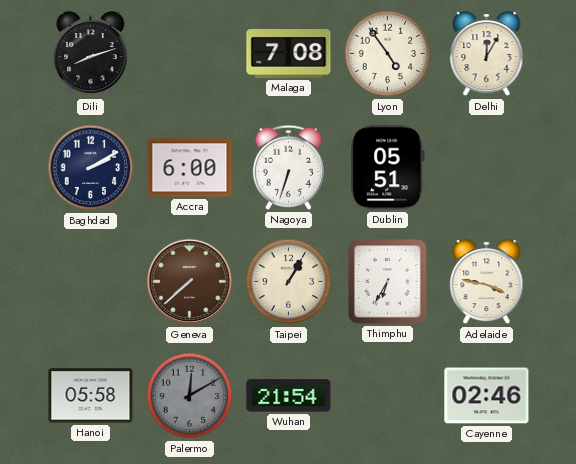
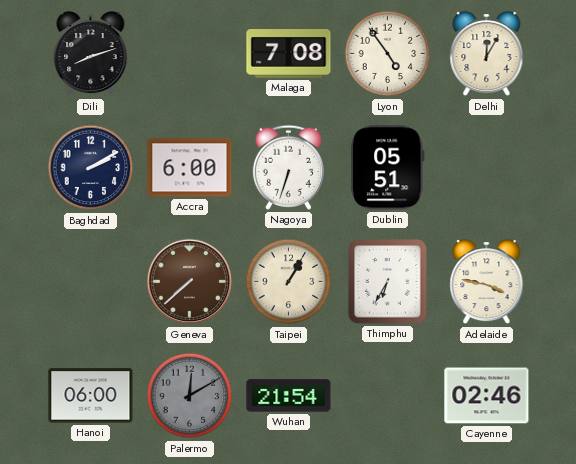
Hanoi: 05:58 -> 06:00 (91, 396)
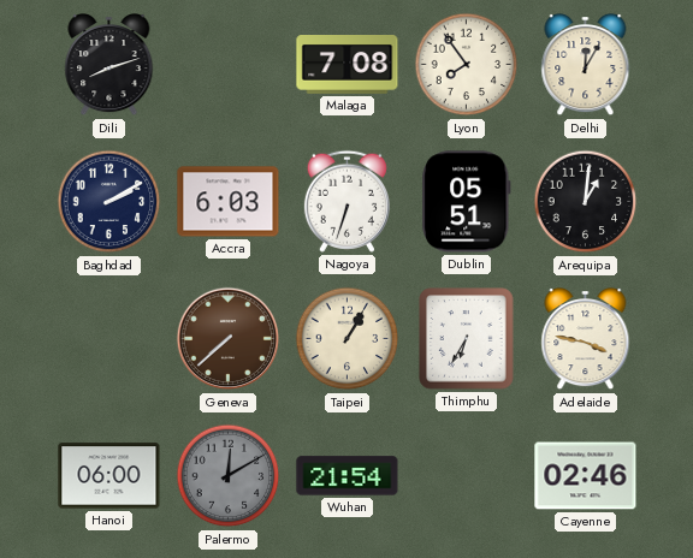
Lyon: 4:54 -> 7:54 (467, 65)
Accra: 6:00 -> 6:03 (229, 202)
Arequipa: none -> 1:01 (586, 202)
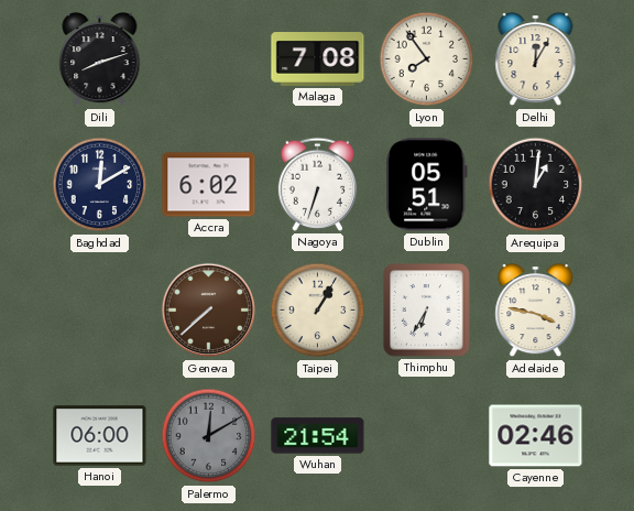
Baghdad: 2:10 -> 12:10 (100, 185)
Accra: 6:03 -> 6:02 (209, 185)
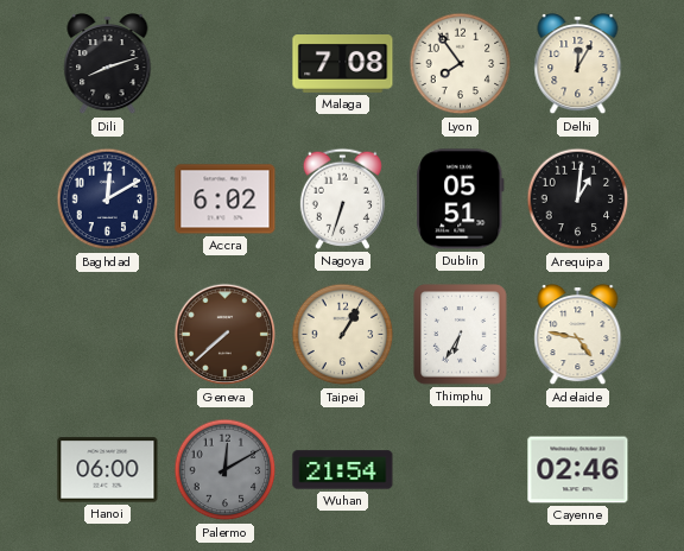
Adelaide: 3:47 -> 4:47 (578, 336)
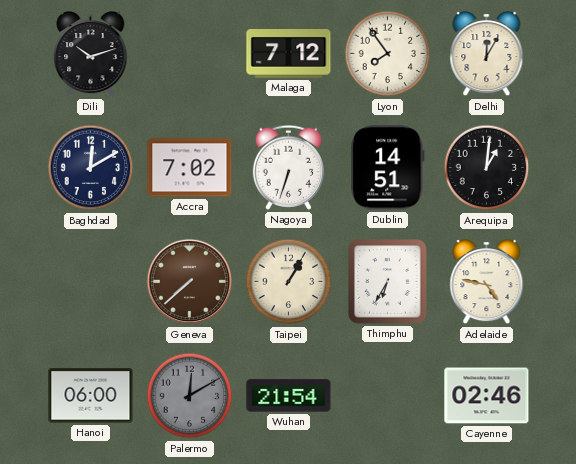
Dili: 8:12 -> 10:12 (91, 55)
Malaga: 7:08 -> 7:12 (289, 54)
Accra: 6:02 -> 7:02 (190, 168)
Dublin: 05:51 -> 14:51 (388, 168)
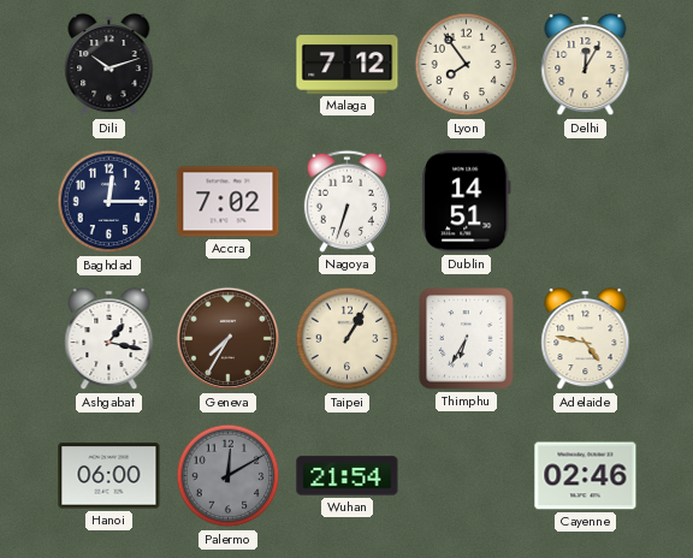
Baghdad: 12:10 -> 12:15 (109, 202)
Arequipa: 1:01 -> none (487, 168)
Ashgabat: none -> 1:17 (109, 340)
Geneva: 7:38 -> 7:35 (229, 339)
